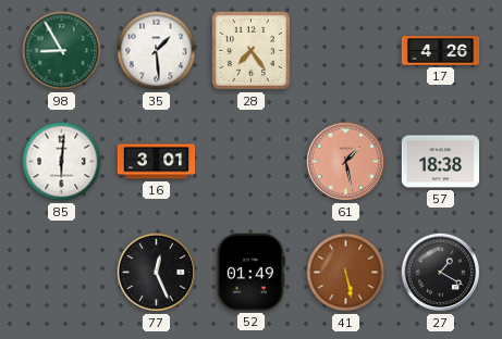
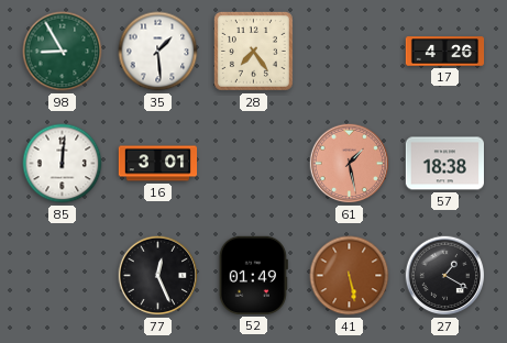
85: 6:01 -> 12:01 (63, 164)
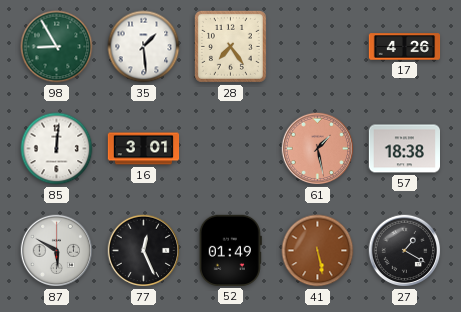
87: none -> 5:50 (57, 251)
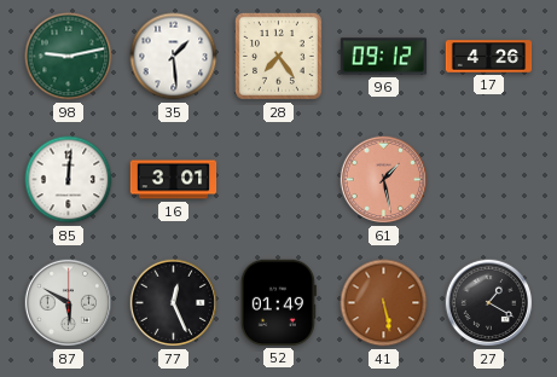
98: 8:55 -> 9:13 (69, 57)
96: none -> 09:12 (383, 57)
57: 18:38 -> none (404, 149)
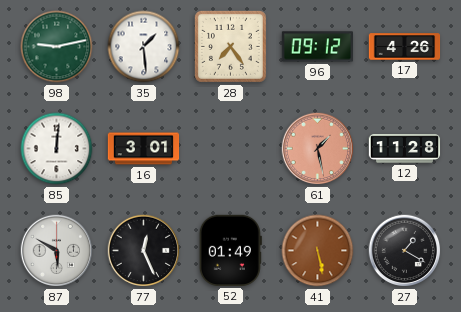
12: none -> 11:28 (405, 149)
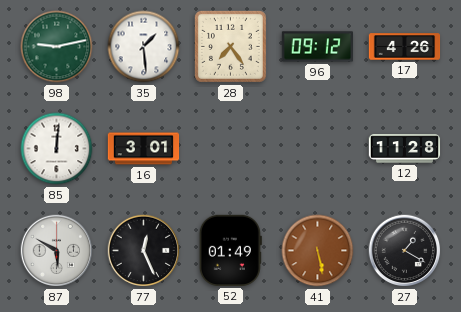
61: 1:28 -> none (318, 149)
